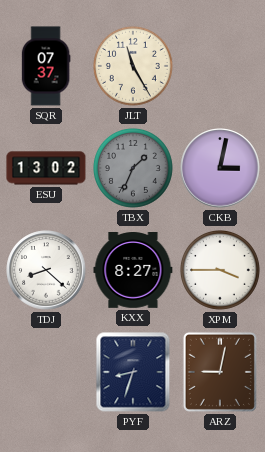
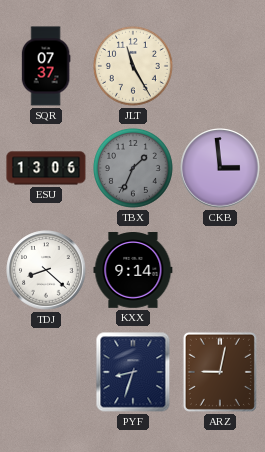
ESU: 13:02 -> 13:06 (46, 168)
CKB: 3:02 -> 2:59 (220, 168)
KXX: 8:27 -> 9:14 (133, 271)
XPM: 3:45 -> none (220, 270)
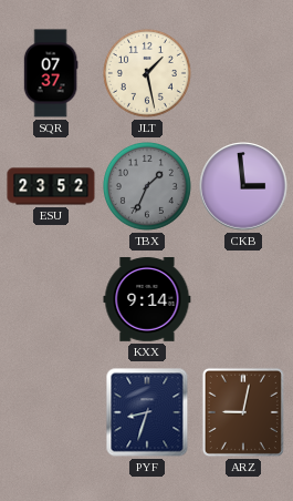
JLT: 11:25 -> 1:28 (147, 73)
ESU: 13:06 -> 23:52 (51, 186)
TDJ: 8:22 -> none (46, 270)
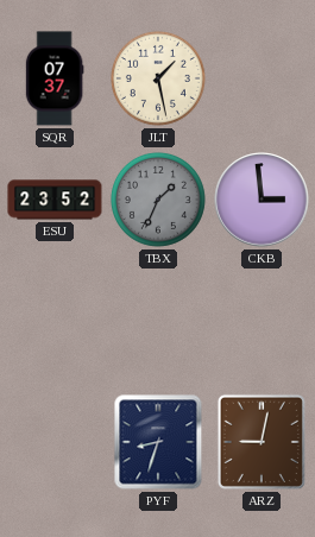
KXX: 9:14 -> none (147, 300)
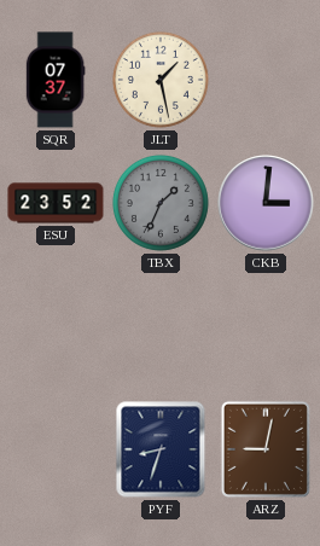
CKB: 2:59 -> 3:01 (266, 203)
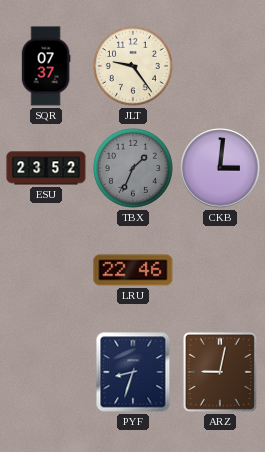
JLT: 1:28 -> 9:24 (133, 66)
LRU: none -> 22:46 (133, 270)
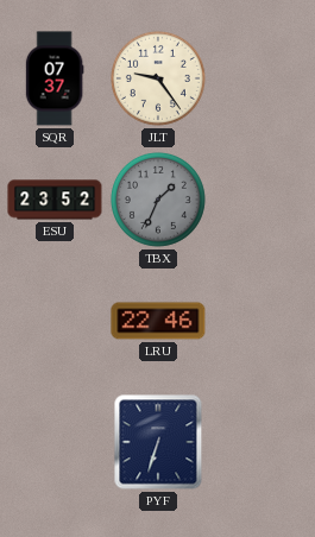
CKB: 3:01 -> none (220, 168)
PYF: 8:33 -> 6:33 (158, 442)
ARZ: 9:02 -> none (220, 372)
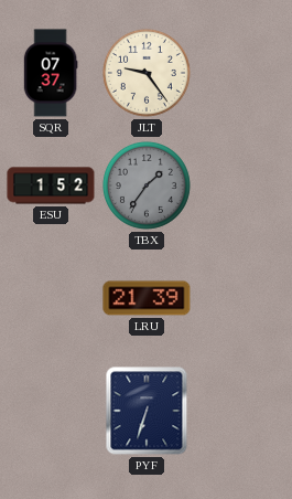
ESU: 23:52 -> 1:52 (51, 185)
TBX: 1:34 -> 1:36 (147, 185)
LRU: 22:46 -> 21:39 (147, 298)
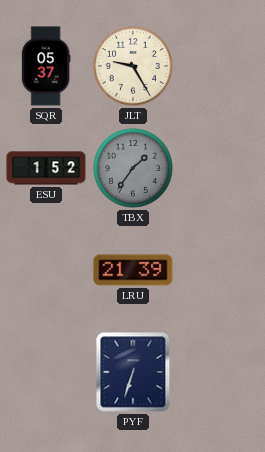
SQR: 07:37 -> 05:37 (46, 66)
JLT: 9:24 -> 9:25 (133, 66)
